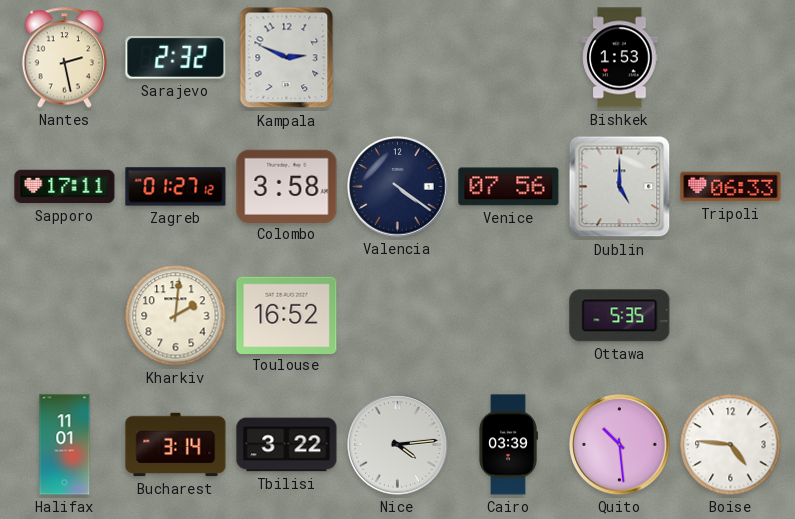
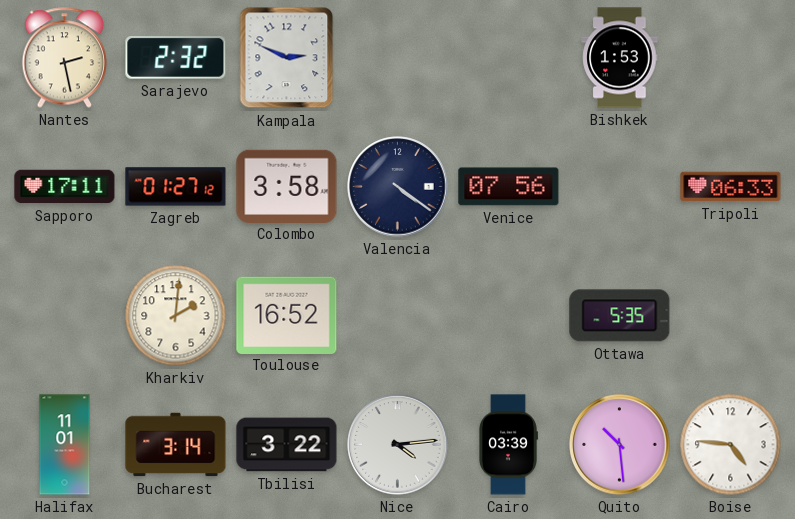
Dublin: 5:00 -> none (620, 187)
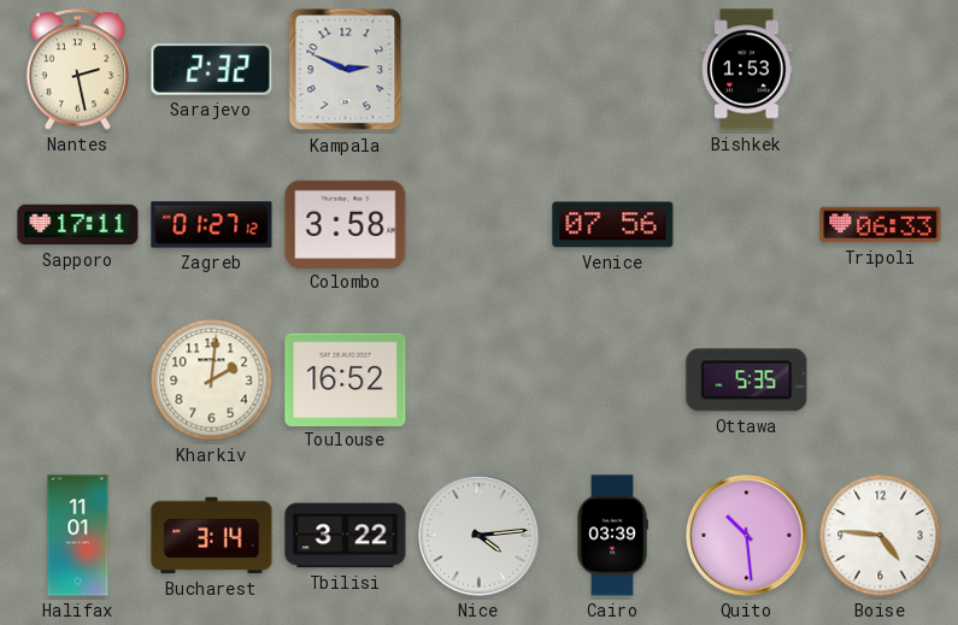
Valencia: 4:21 -> none (398, 187)
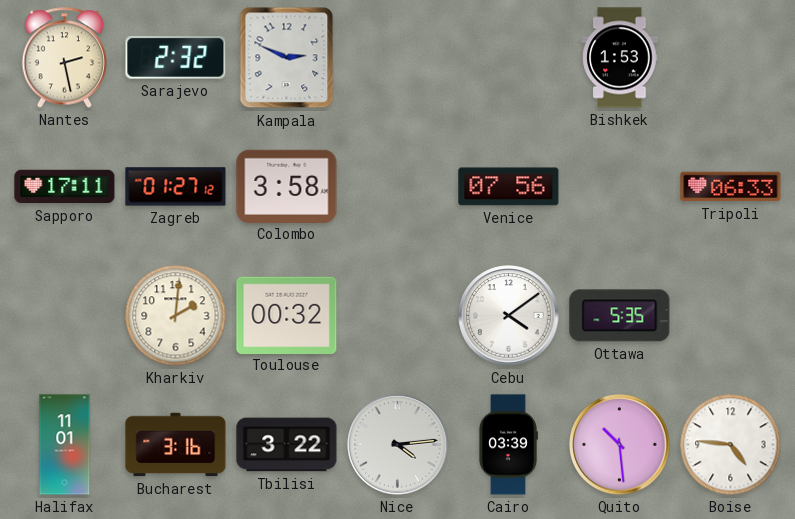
Toulouse: 16:52 -> 00:32 (287, 315)
Cebu: none -> 4:09 (509, 316)
Bucharest: 3:14 -> 3:16 (176, 445)
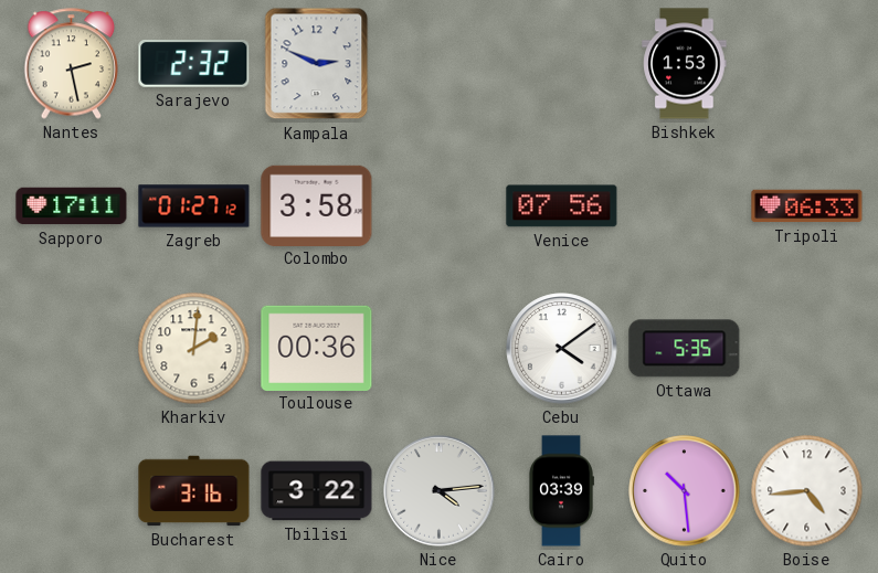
Toulouse: 00:32 -> 00:36 (317, 348)
Halifax: 11:01 -> none (65, 445)
Boise: 4:46 -> 4:44 (807, 491)
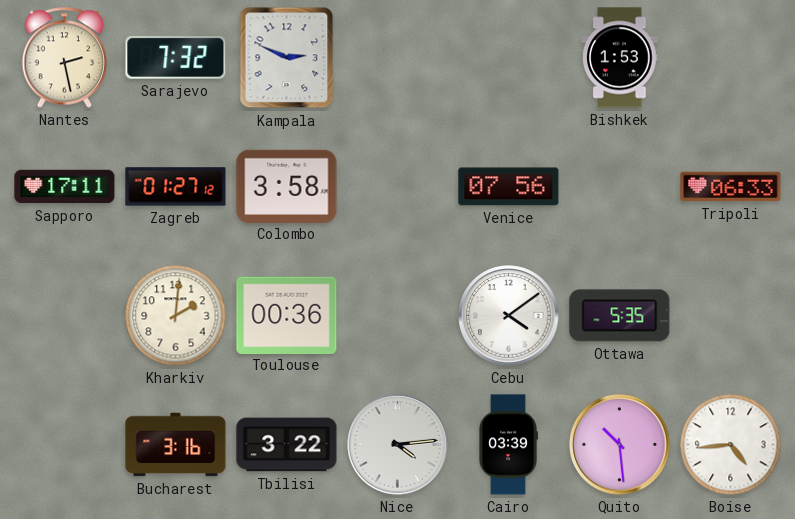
Sarajevo: 2:32 -> 7:32 (176, 57)
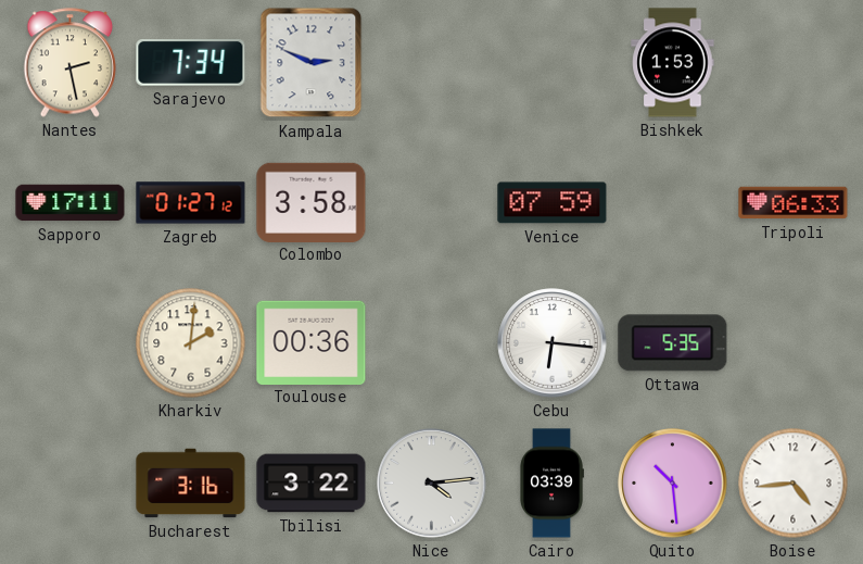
Sarajevo: 7:32 -> 7:34 (191, 62)
Venice: 07:56 -> 07:59 (553, 203)
Cebu: 4:09 -> 6:16 (553, 343)
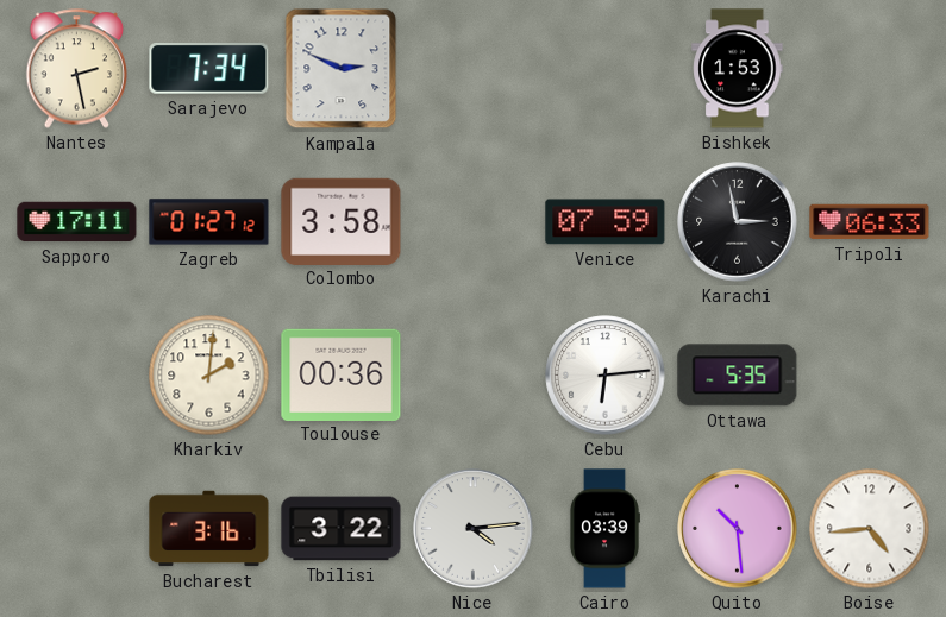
Karachi: none -> 2:58 (738, 222)
Cebu: 6:16 -> 6:14 (606, 376)
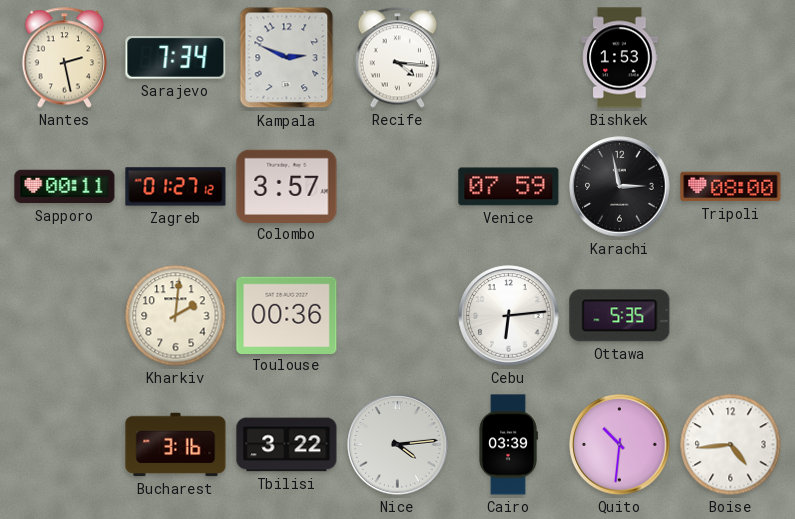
Recife: none -> 4:16 (398, 58)
Sapporo: 17:11 -> 00:11 (65, 187)
Colombo: 3:58 -> 3:57 (287, 186)
Tripoli: 06:33 -> 08:00 (731, 187)
Quito: 10:29 -> 10:31 (620, 445)
